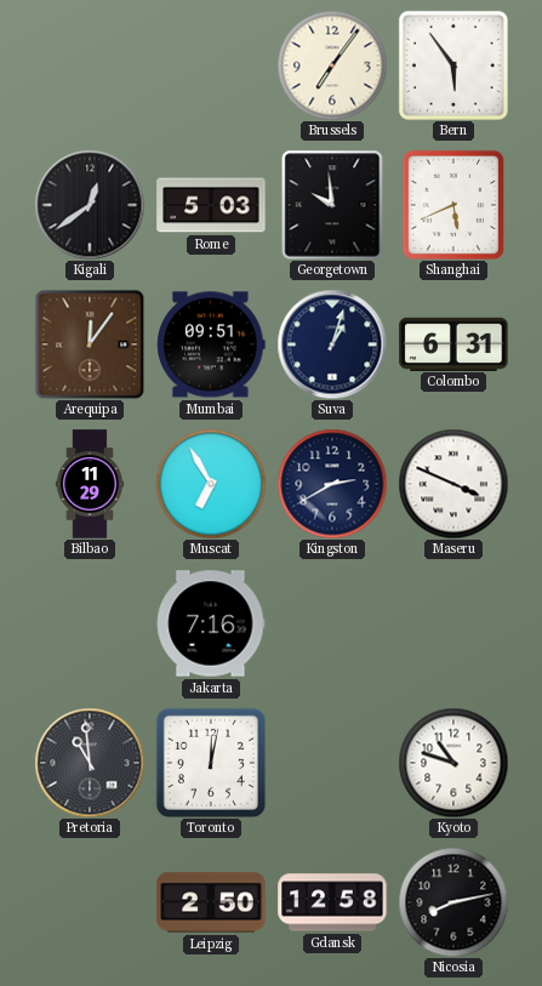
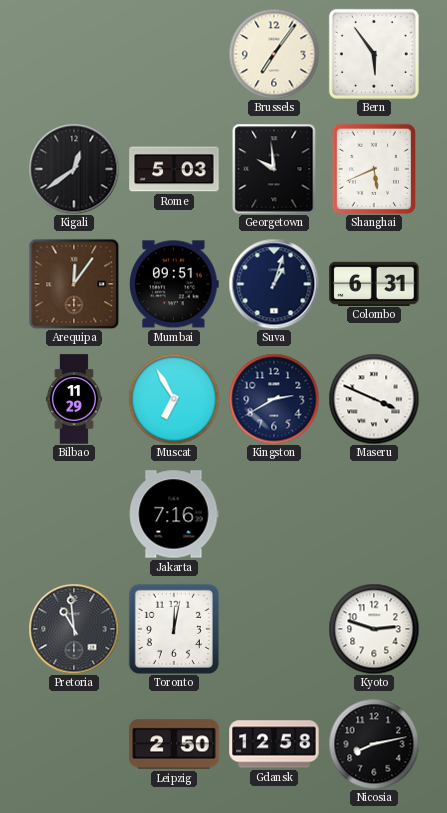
Kyoto: 10:48 -> 2:48 (374, 629)
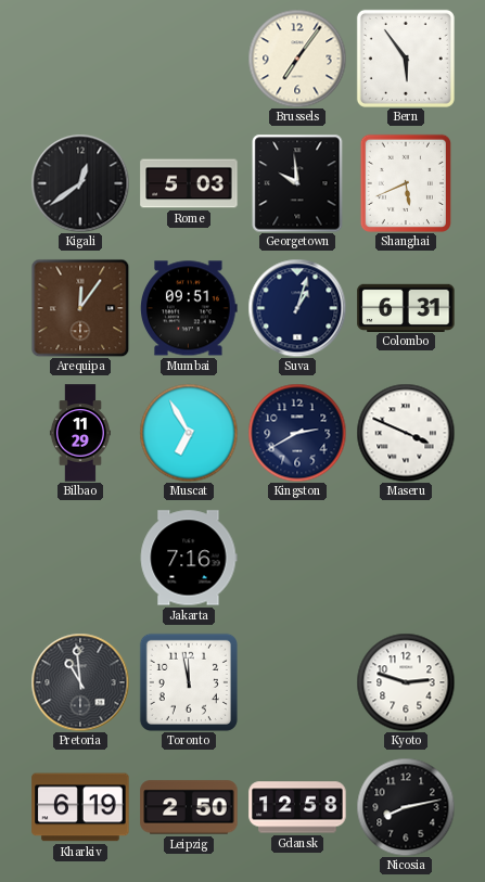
Toronto: 12:02 -> 11:58 (189, 682)
Kharkiv: none -> 6:19 (80, 807)
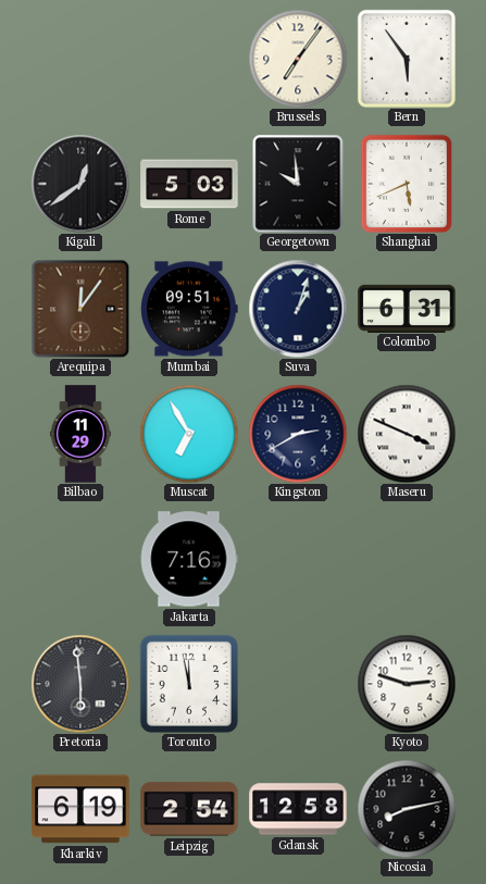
Pretoria: 10:59 -> 5:59 (80, 684)
Leipzig: 2:50 -> 2:54 (189, 809)
